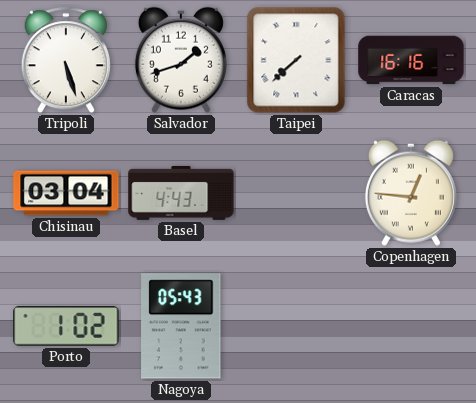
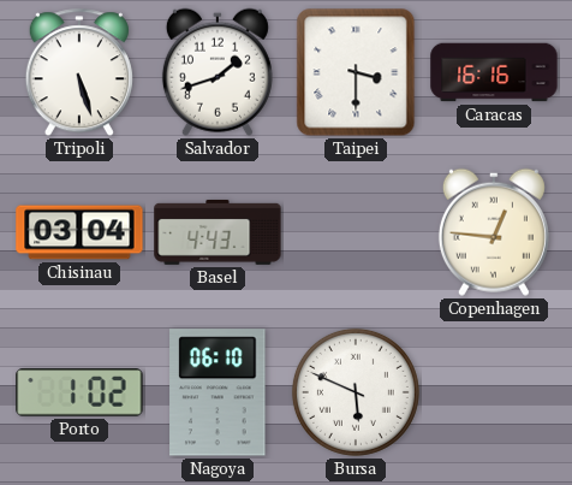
Taipei: 7:38 -> 3:30 (356, 72)
Nagoya: 05:43 -> 06:10 (218, 392)
Bursa: none -> 5:49 (356, 392)
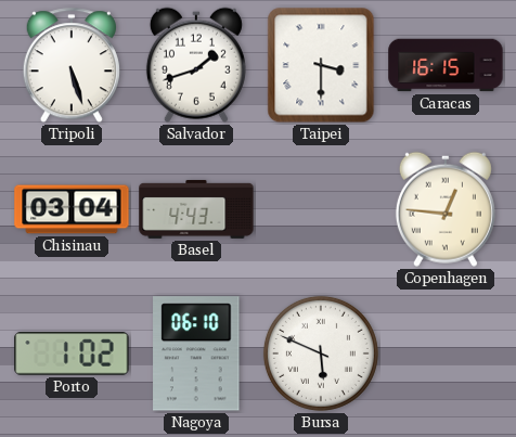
Caracas: 16:16 -> 16:15 (446, 65)
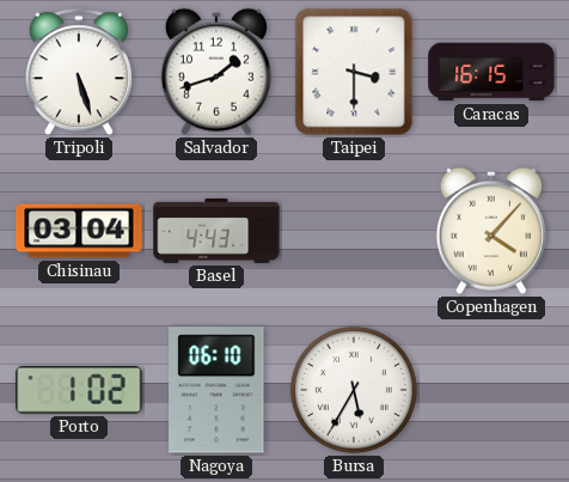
Copenhagen: 12:46 -> 4:07 (491, 231)
Bursa: 5:49 -> 5:35 (354, 390)
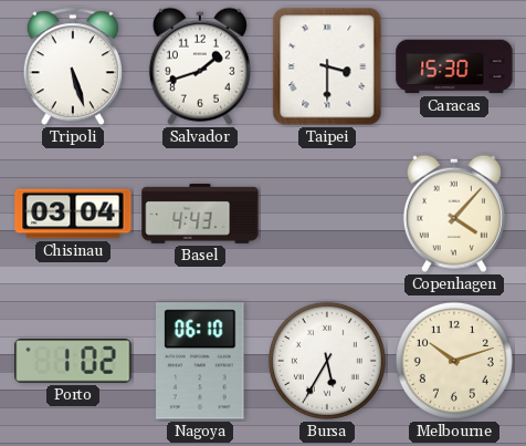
Caracas: 16:15 -> 15:30 (454, 66)
Melbourne: none -> 10:12 (454, 361)
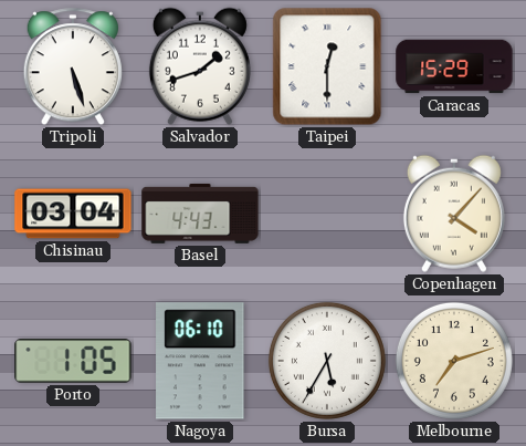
Taipei: 3:30 -> 12:30 (327, 66)
Caracas: 15:30 -> 15:29 (454, 66)
Porto: 1:02 -> 1:05 (73, 361)
Melbourne: 10:12 -> 7:12 (454, 361)
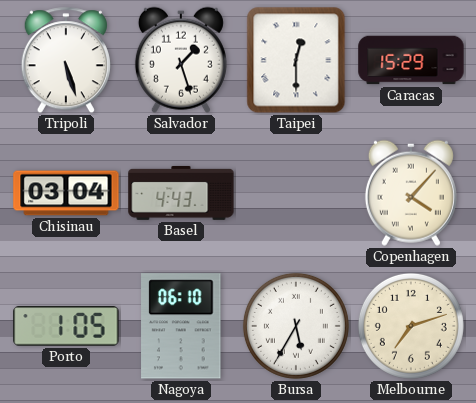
Salvador: 1:42 -> 1:27 (181, 60)
